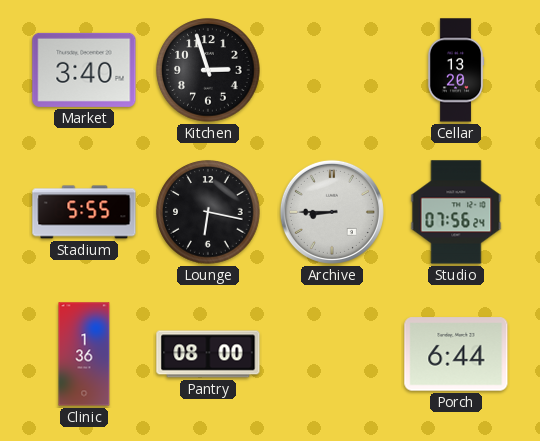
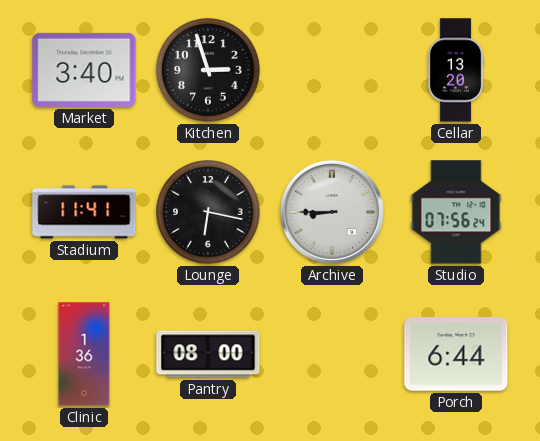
Stadium: 5:55 -> 11:41 (84, 212)
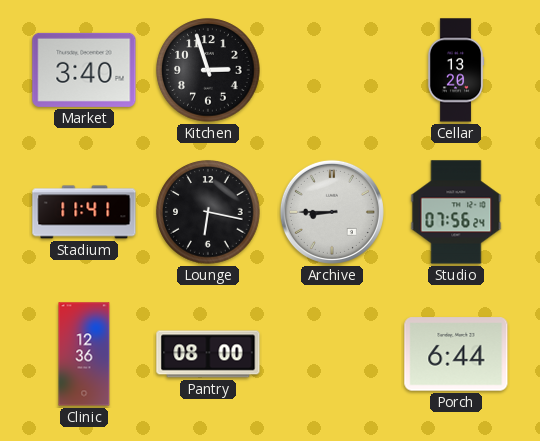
Clinic: 1:36 -> 12:36 (84, 354)
